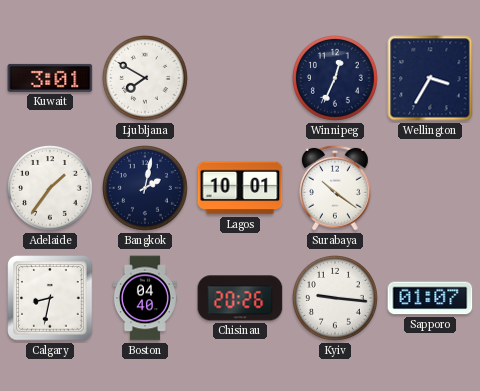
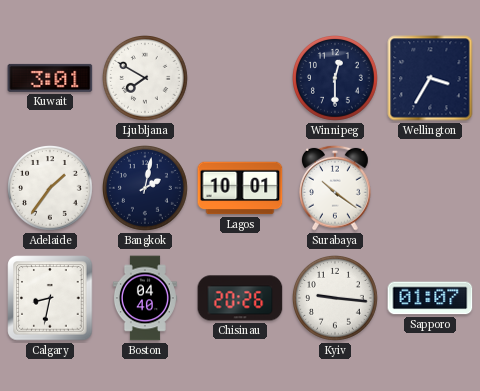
Winnipeg: 12:34 -> 12:30 (336, 79)
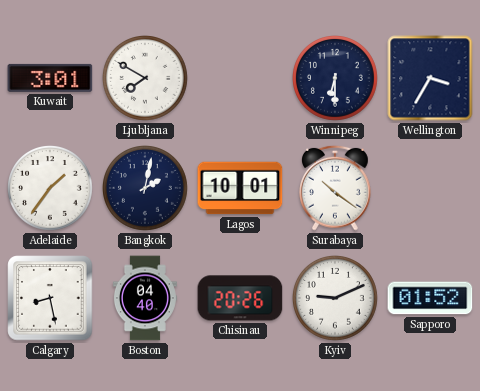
Winnipeg: 12:30 -> 6:30 (336, 79)
Calgary: 8:32 -> 8:28 (50, 298)
Kyiv: 9:16 -> 9:11 (336, 299)
Sapporo: 01:07 -> 01:52 (430, 298)
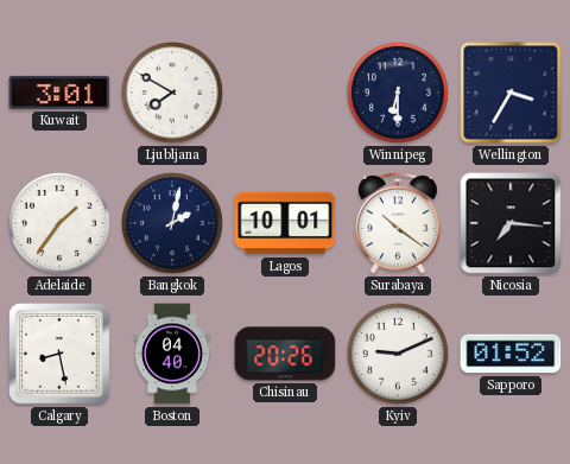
Nicosia: none -> 7:16 (511, 223)
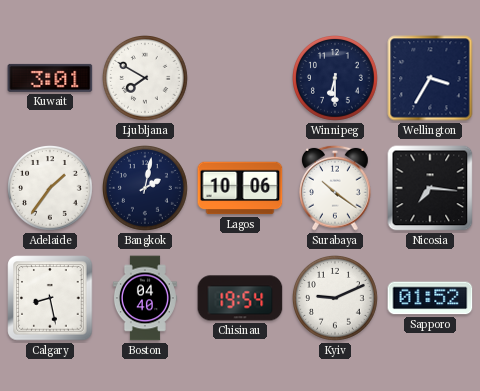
Lagos: 10:01 -> 10:06 (240, 188)
Chisinau: 20:26 -> 19:54 (240, 298)
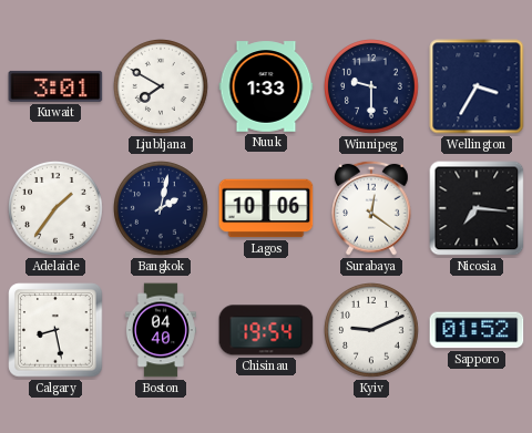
Nuuk: none -> 1:33 (266, 86)
Winnipeg: 6:30 -> 9:30 (372, 87)
Surabaya: 10:21 -> 12:21 (372, 208)
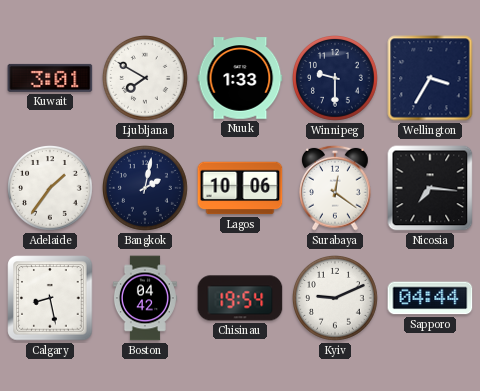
Boston: 04:40 -> 04:42 (145, 298)
Sapporo: 01:52 -> 04:44 (430, 298)
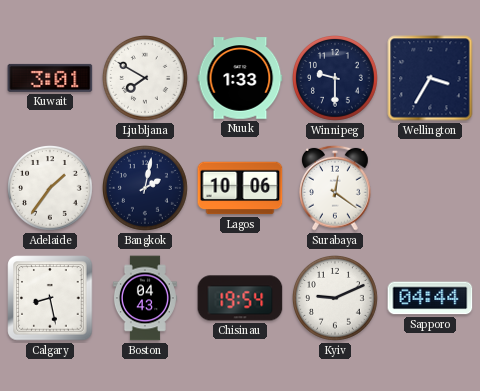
Nicosia: 7:16 -> none (430, 188)
Boston: 04:42 -> 04:43 (145, 298)
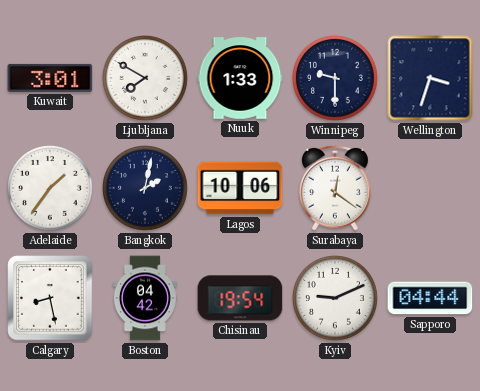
Wellington: 3:35 -> 3:33 (430, 78)
Boston: 04:43 -> 04:42 (145, 298)
